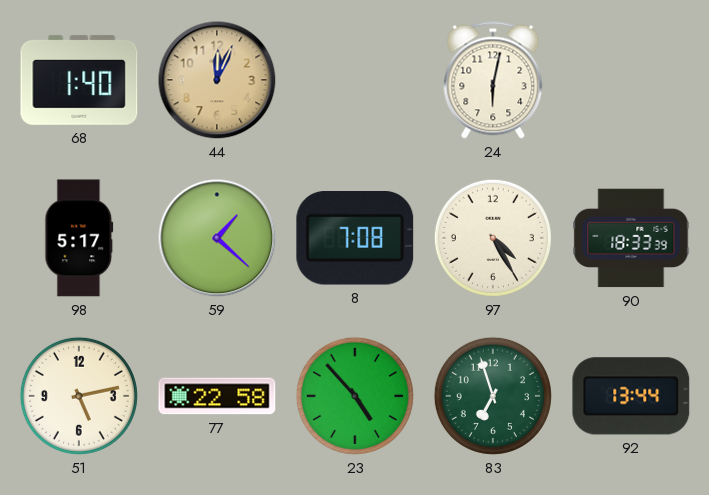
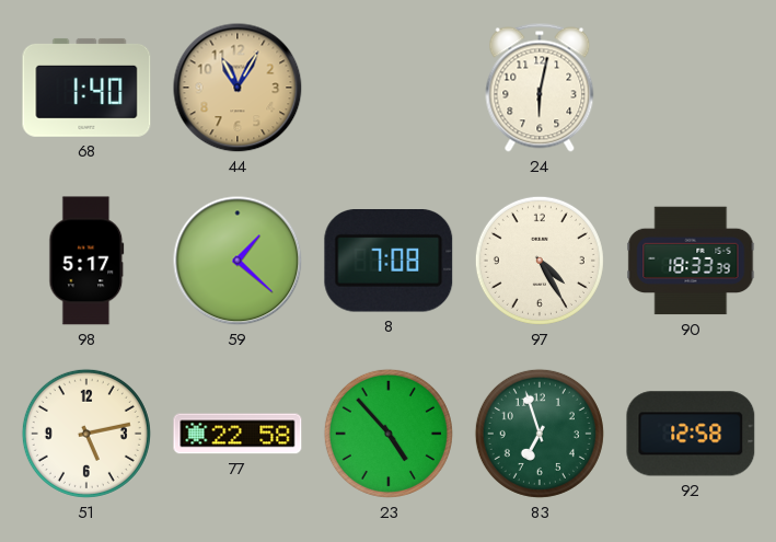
44: 12:04 -> 11:05 (238, 88)
92: 13:44 -> 12:58 (691, 434)
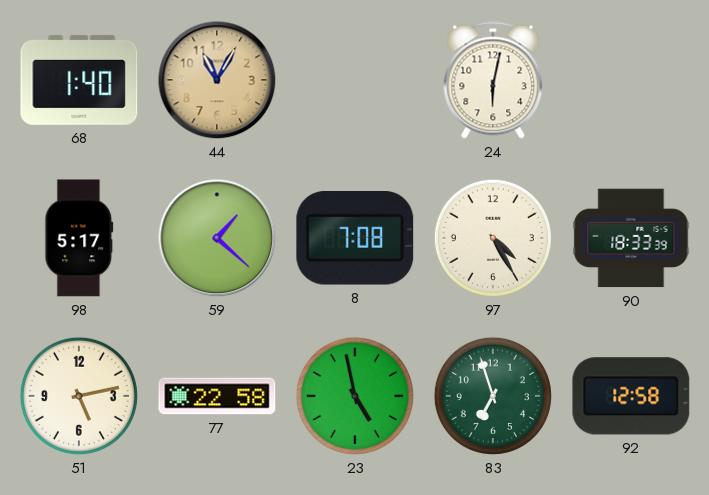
23: 4:53 -> 4:58 (355, 396)
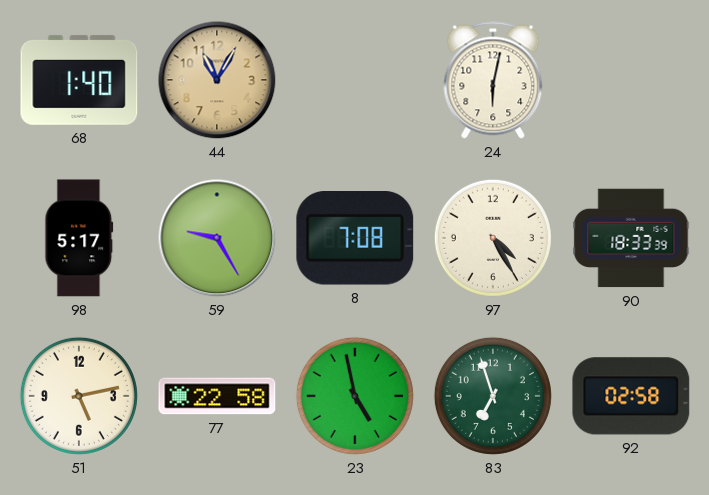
59: 1:22 -> 9:25 (217, 238)
92: 12:58 -> 02:58 (631, 396)
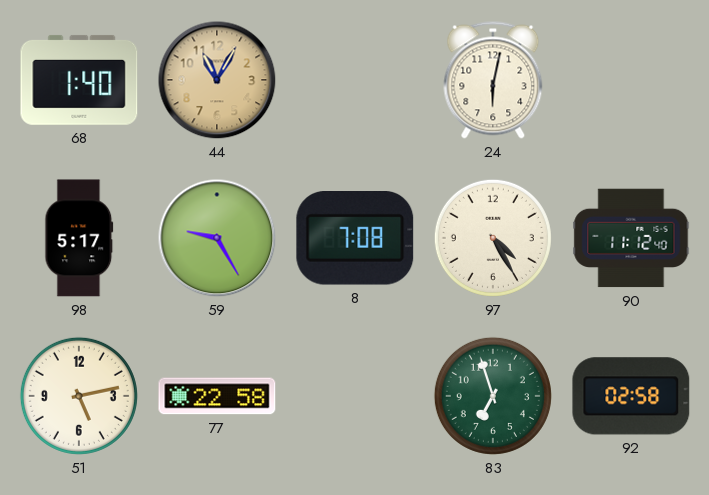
90: 18:33 -> 11:12 (631, 238)
23: 4:58 -> none (355, 396)
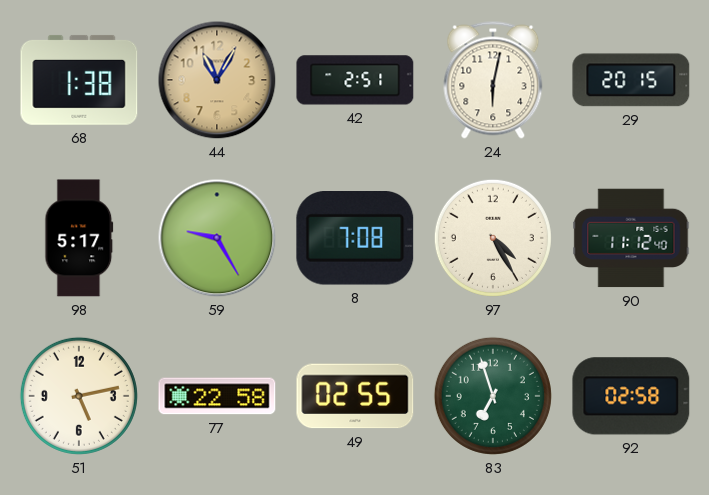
68: 1:40 -> 1:38 (79, 80)
42: none -> 2:51 (355, 80)
29: none -> 20:15 (631, 80)
49: none -> 02:55 (355, 396)
